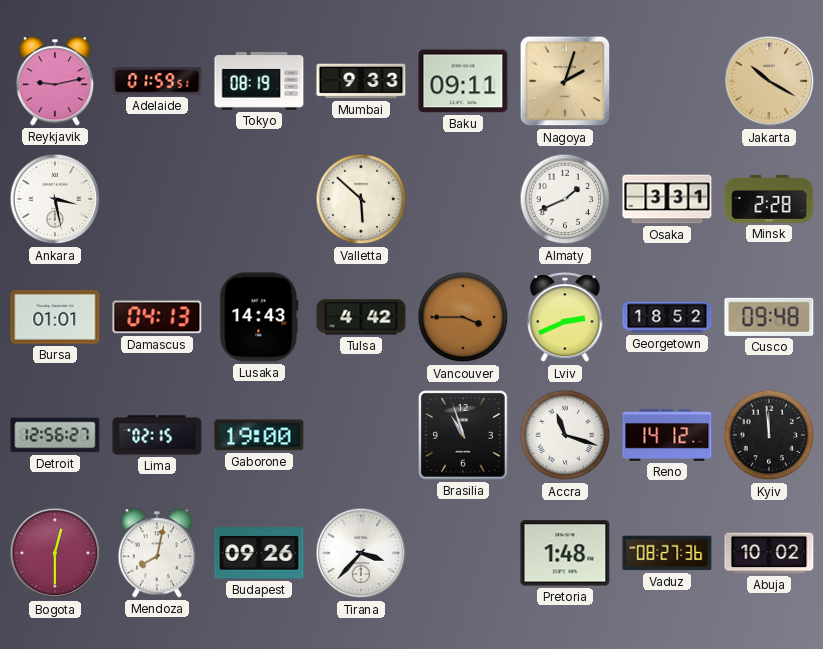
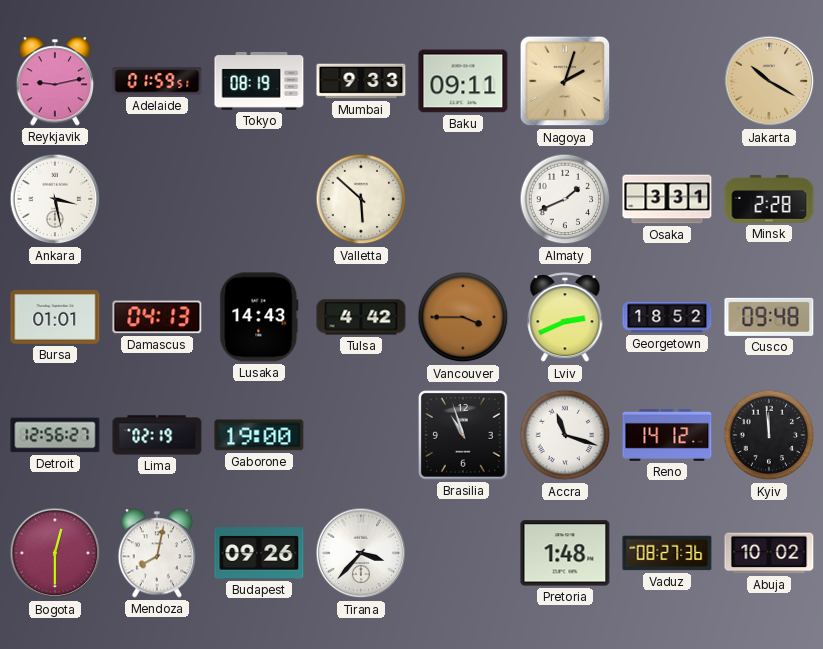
Lima: 02:15 -> 02:19 (157, 435)
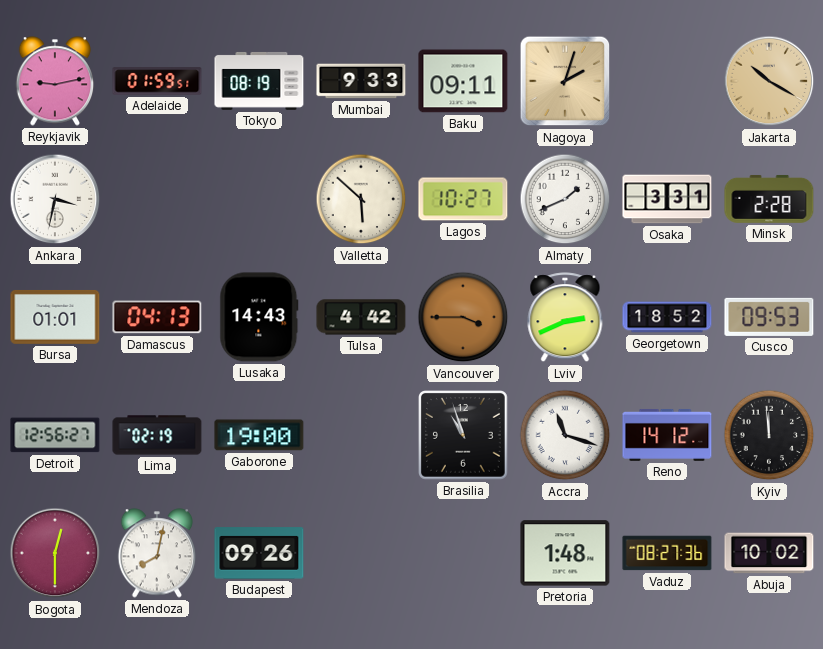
Ankara: 3:28 -> 3:32 (55, 199)
Lagos: none -> 10:27 (463, 199)
Cusco: 09:48 -> 09:53 (769, 317)
Tirana: 3:37 -> none (361, 553)
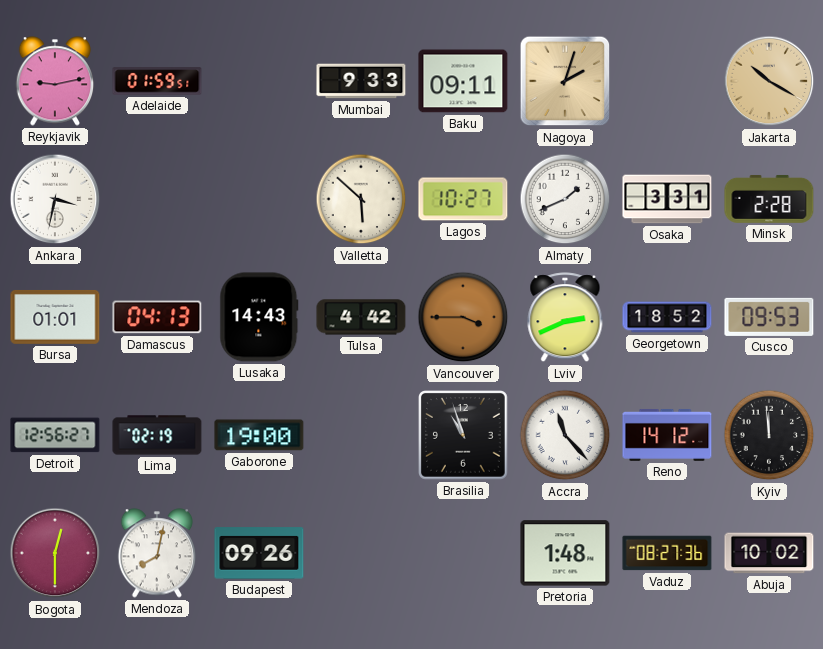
Tokyo: 08:19 -> none (259, 81)
Accra: 11:18 -> 11:23 (565, 435)
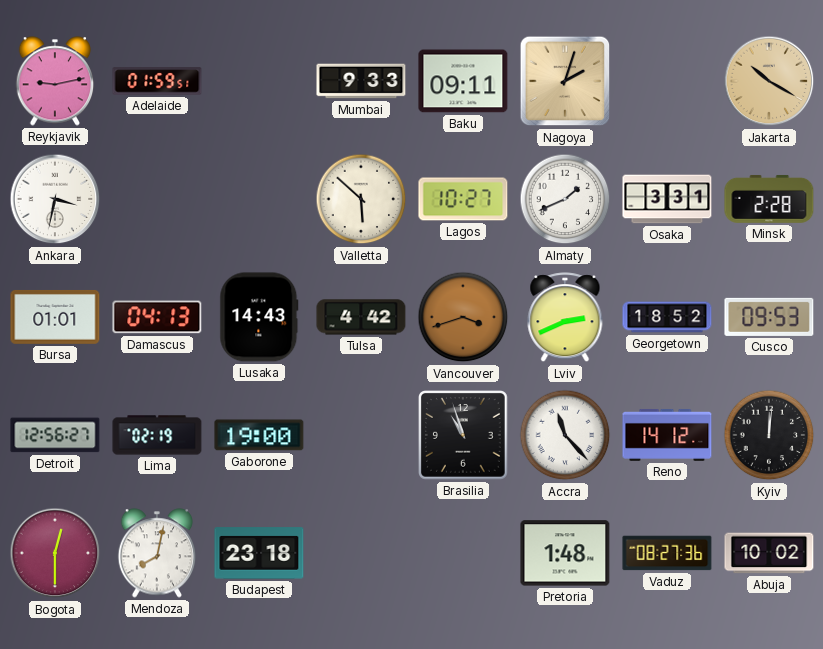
Vancouver: 3:45 -> 3:42 (463, 317)
Kyiv: 11:59 -> 12:01 (769, 435)
Budapest: 09:26 -> 23:18 (259, 553)
